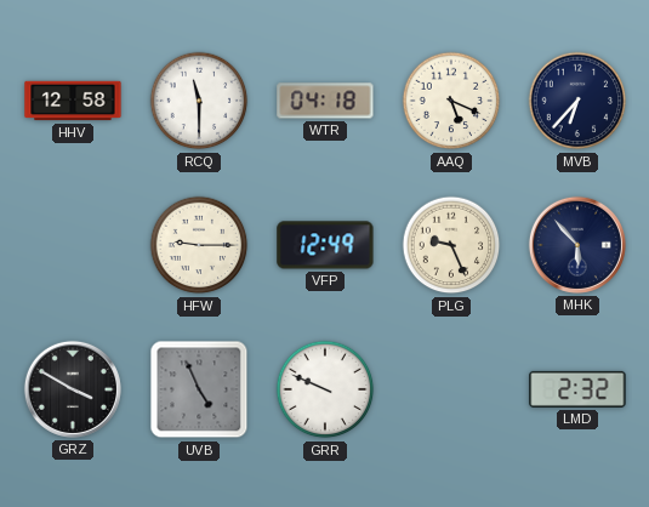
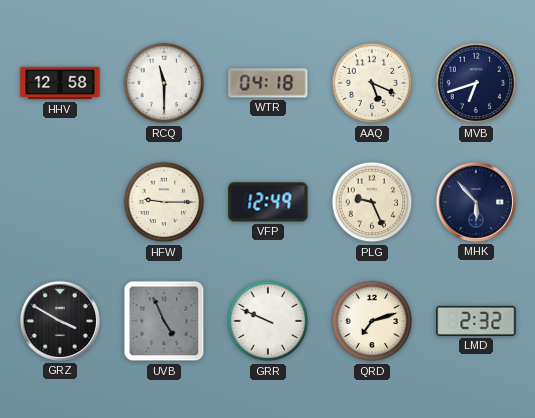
MVB: 6:37 -> 6:42 (476, 83)
QRD: none -> 7:12 (372, 321)
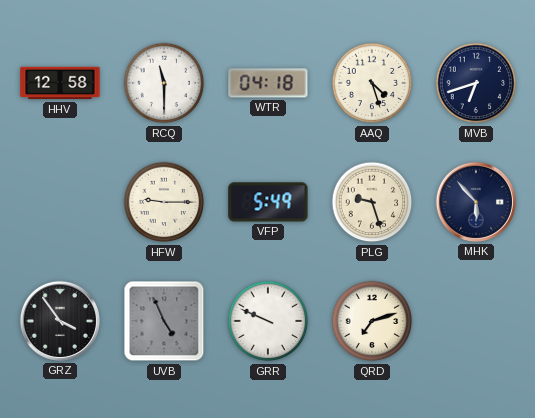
AAQ: 5:19 -> 4:27 (372, 83)
VFP: 12:49 -> 5:49 (268, 202)
PLG: 9:26 -> 9:27 (372, 202)
GRZ: 3:50 -> 3:54 (60, 321)
LMD: 2:32 -> none (476, 321)
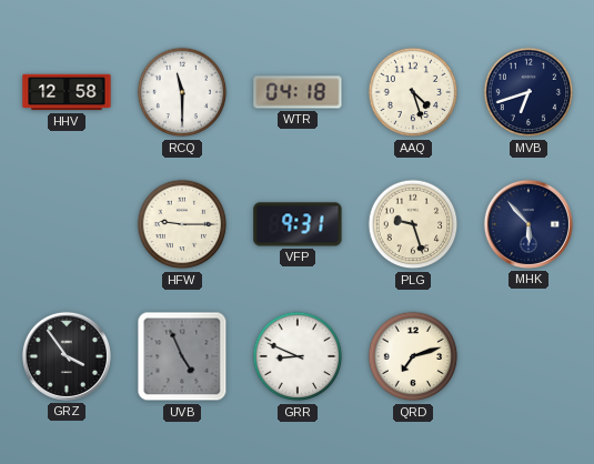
VFP: 5:49 -> 9:31 (298, 224)
GRR: 9:49 -> 8:49 (298, 356)
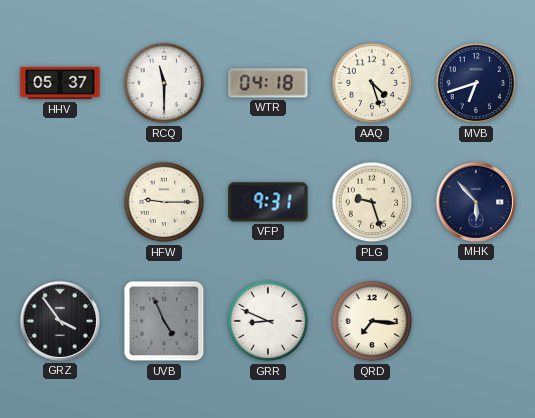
HHV: 12:58 -> 05:37 (60, 83)
QRD: 7:12 -> 7:16 (372, 321)
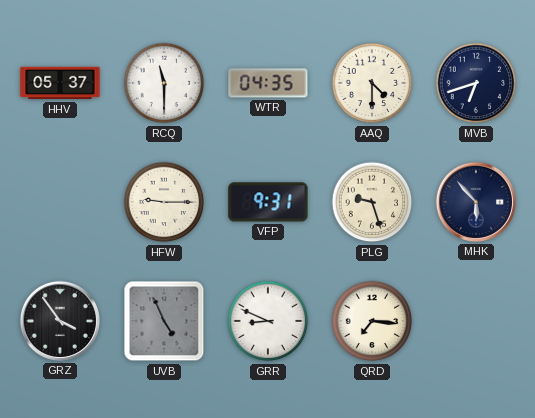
WTR: 04:18 -> 04:35 (268, 83)
AAQ: 4:27 -> 4:30 (372, 83)
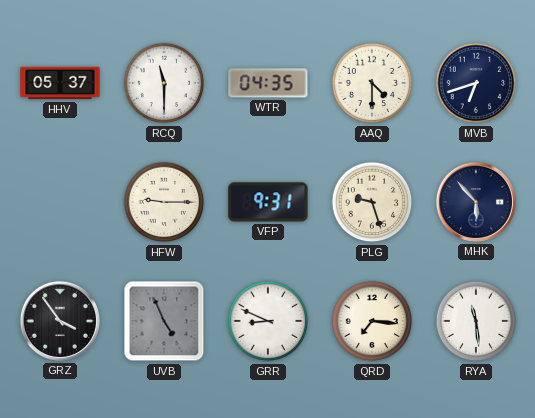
RYA: none -> 11:29 (476, 321)
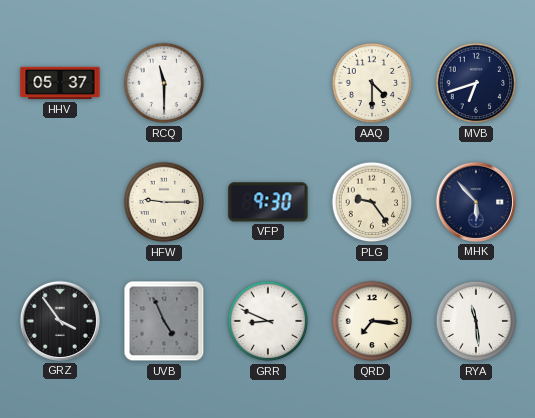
WTR: 04:35 -> none (268, 83)
VFP: 9:31 -> 9:30 (268, 202)
PLG: 9:27 -> 9:24 (372, 202)
